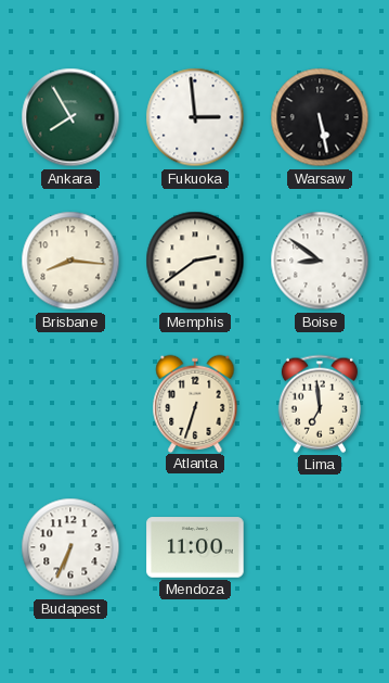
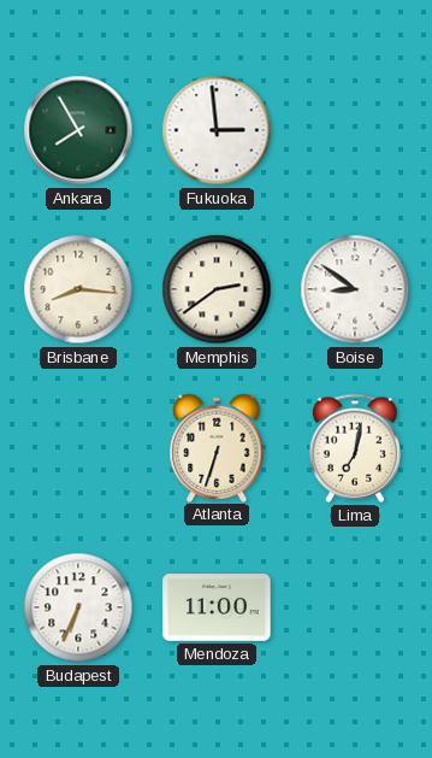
Warsaw: 5:28 -> none (320, 117)
Lima: 6:59 -> 7:02 (355, 448)
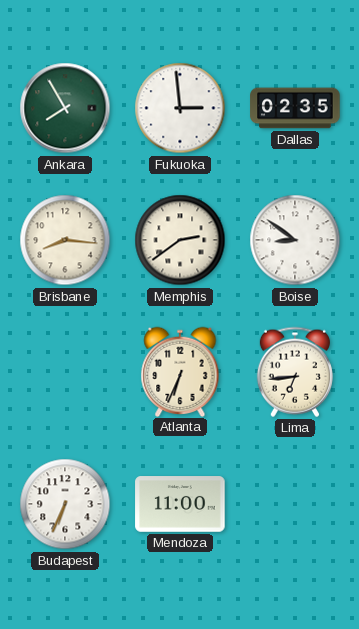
Dallas: none -> 02:35 (295, 108)
Atlanta: 6:33 -> 6:34 (180, 371)
Lima: 7:02 -> 6:44 (295, 372)
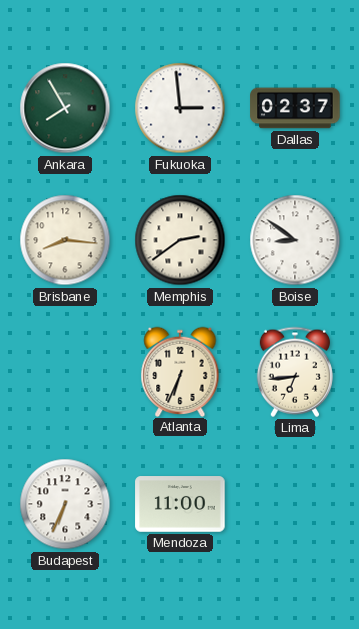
Dallas: 02:35 -> 02:37 (295, 108)
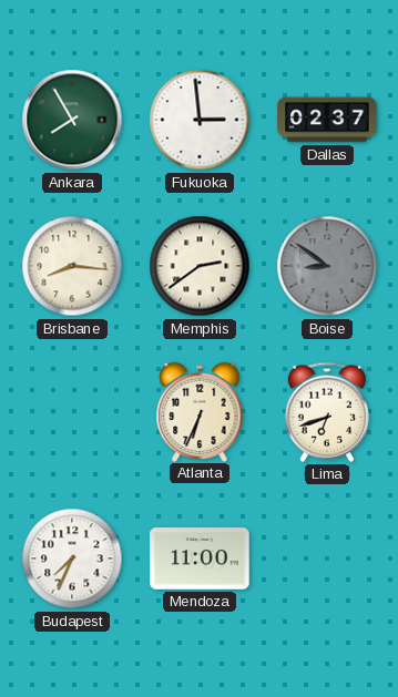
Boise dial: white -> grey (327, 266)
Lima: 6:44 -> 6:42 (327, 412)
Budapest: 6:34 -> 7:34 (72, 558)
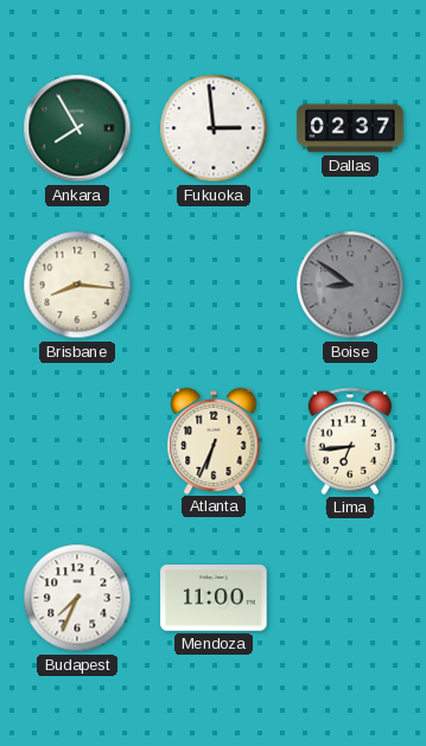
Memphis: 2:39 -> none (200, 266)
Lima: 6:42 -> 6:44 (350, 441)
